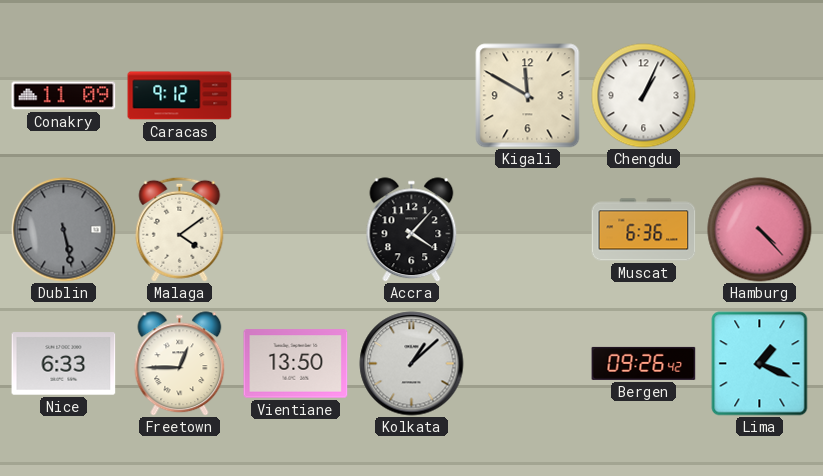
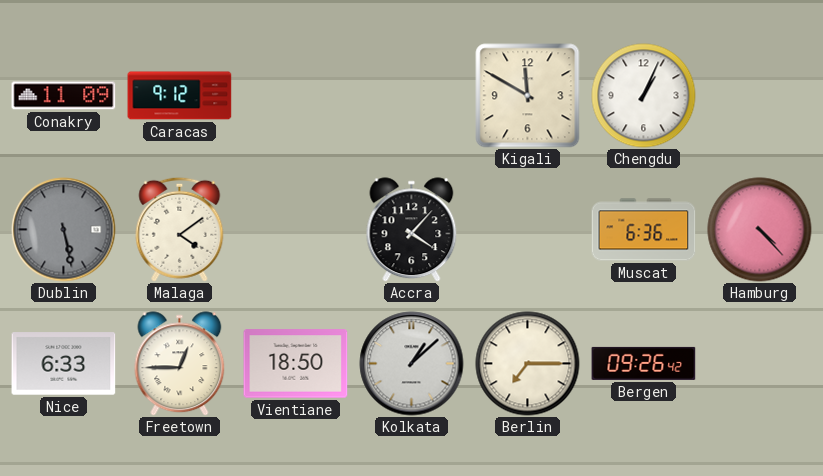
Vientiane: 13:50 -> 18:50 (296, 364)
Berlin: none -> 7:15 (528, 364)
Lima: 1:19 -> none (760, 364)
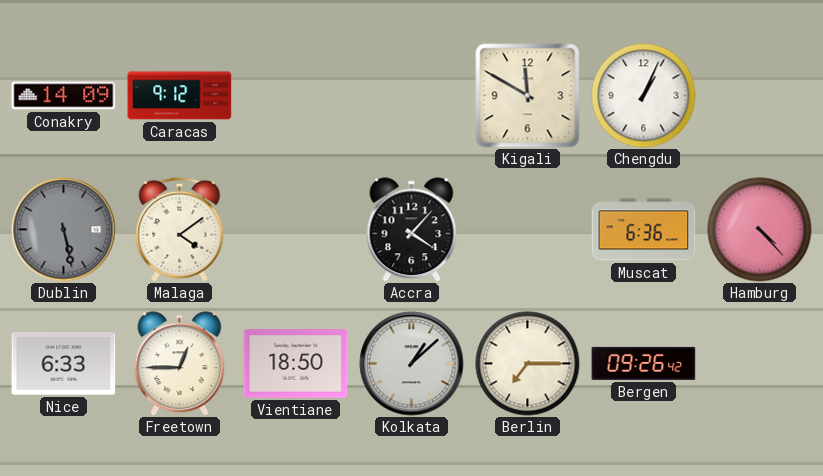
Conakry: 11:09 -> 14:09 (64, 96)
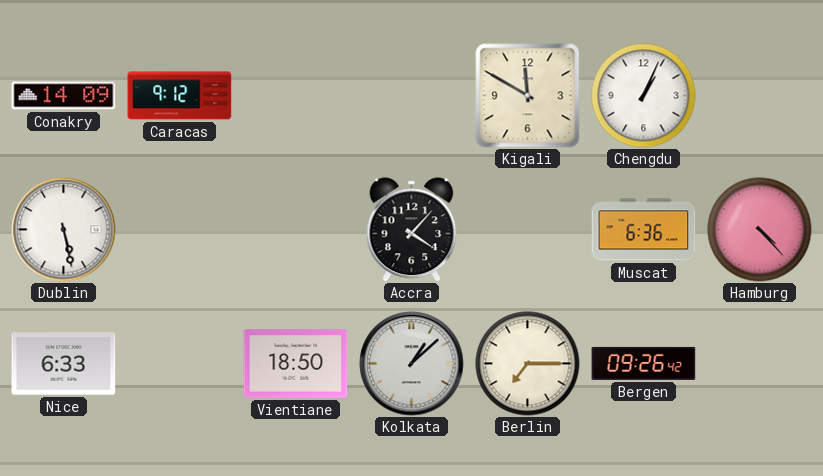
Dublin dial: grey -> white (64, 230)
Malaga: 4:09 -> none (180, 229)
Freetown: 12:45 -> none (180, 364)
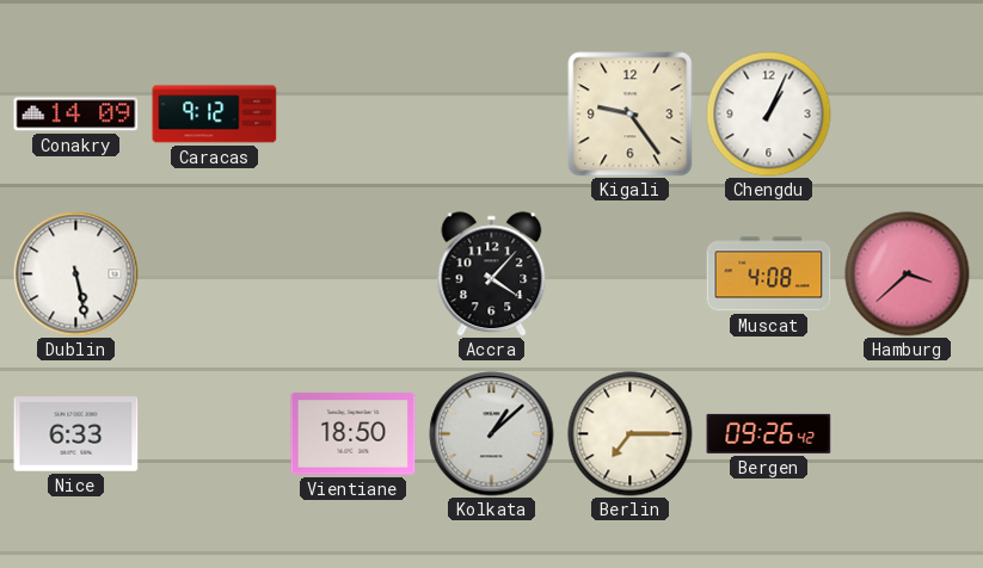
Kigali: 11:50 -> 9:24 (631, 115)
Muscat: 6:36 -> 4:08 (769, 274)
Hamburg: 4:23 -> 3:38 (908, 274)
